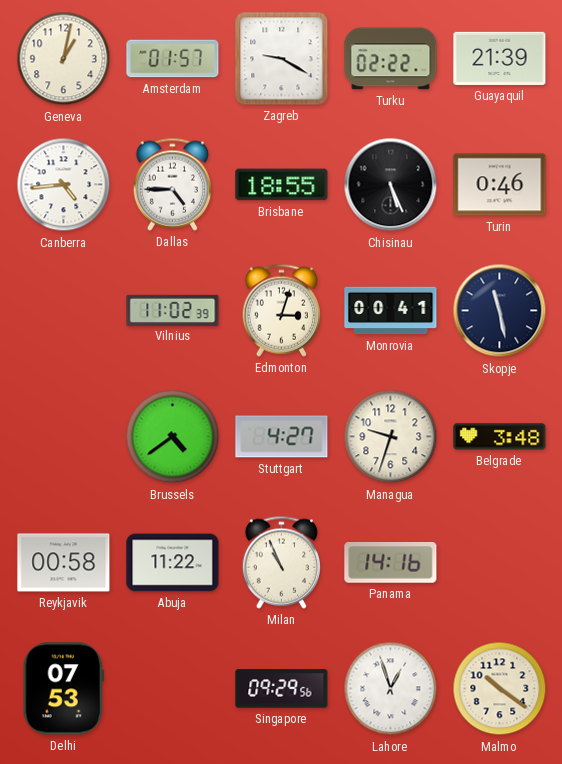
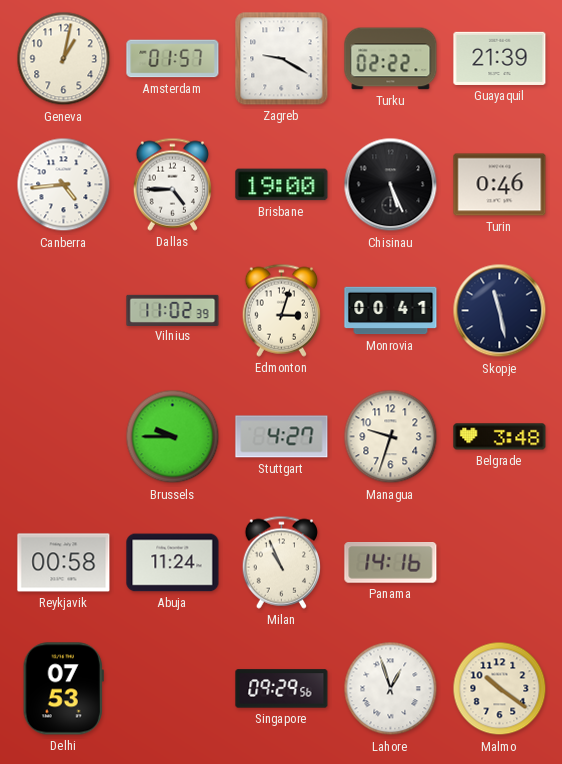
Brisbane: 18:55 -> 19:00 (282, 185)
Brussels: 4:39 -> 9:45 (173, 437)
Abuja: 11:22 -> 11:24 (173, 563)
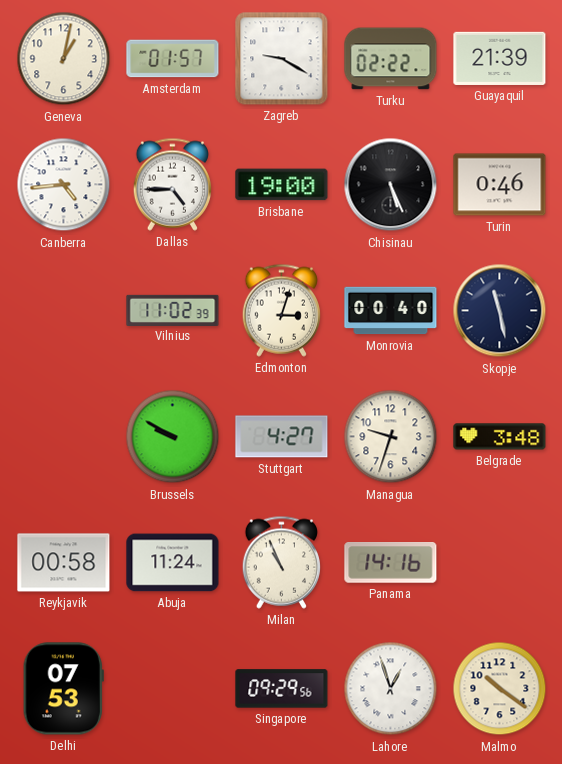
Monrovia: 00:41 -> 00:40 (391, 311)
Brussels: 9:45 -> 9:50 (173, 437)
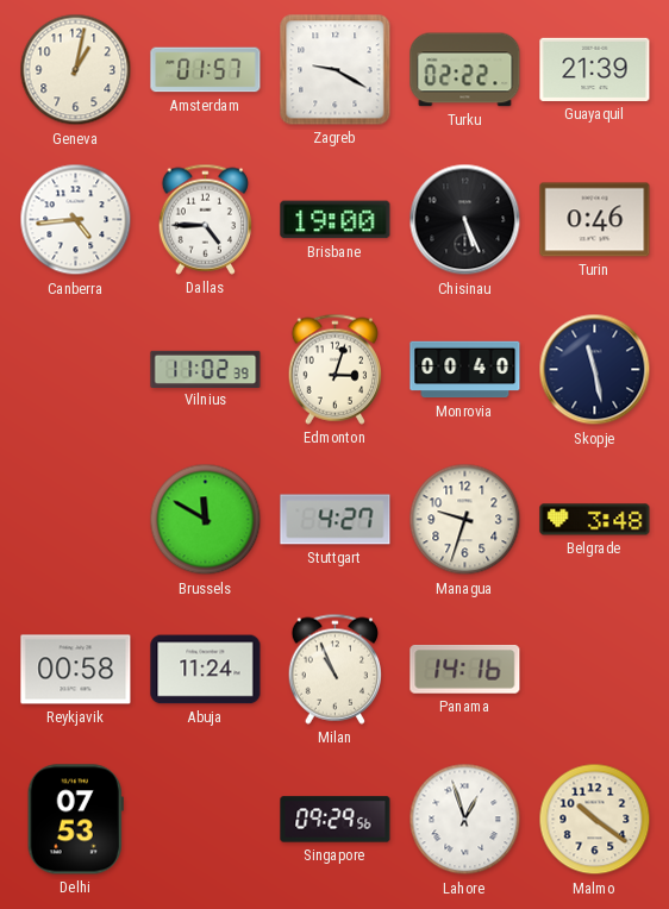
Brussels: 9:50 -> 11:50 (206, 520)
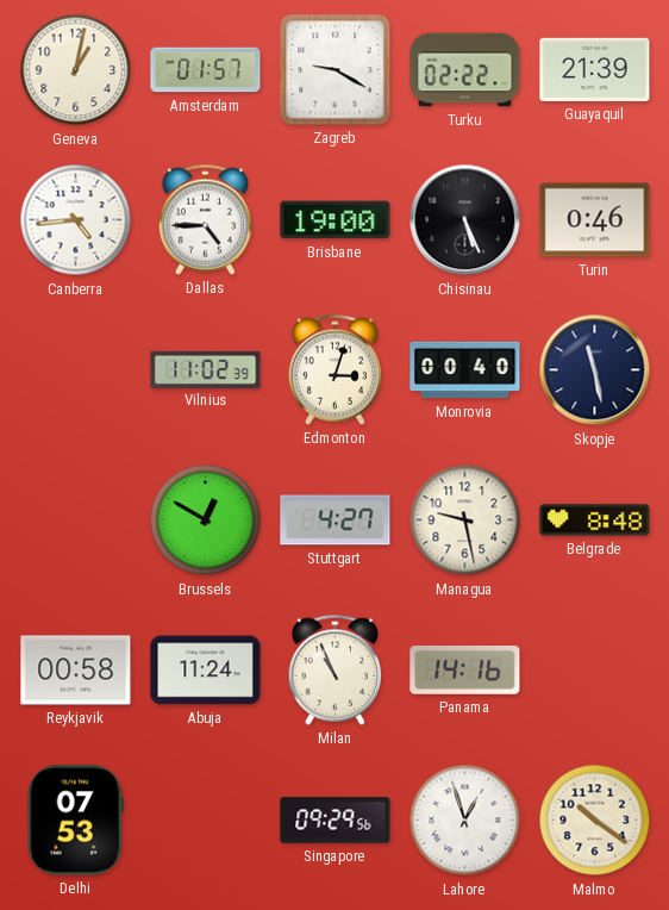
Brussels: 11:50 -> 12:50 (206, 521)
Managua: 9:33 -> 9:28 (465, 521)
Belgrade: 3:48 -> 8:48 (595, 521)
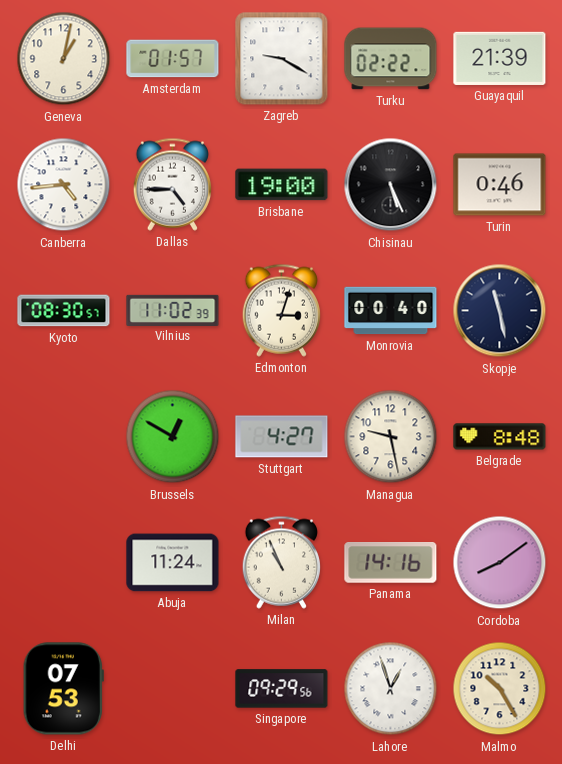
Kyoto: none -> 08:30 (64, 311)
Reykjavik: 00:58 -> none (76, 671)
Cordoba: none -> 8:09 (500, 563)
Malmo: 10:21 -> 10:25 (500, 689)
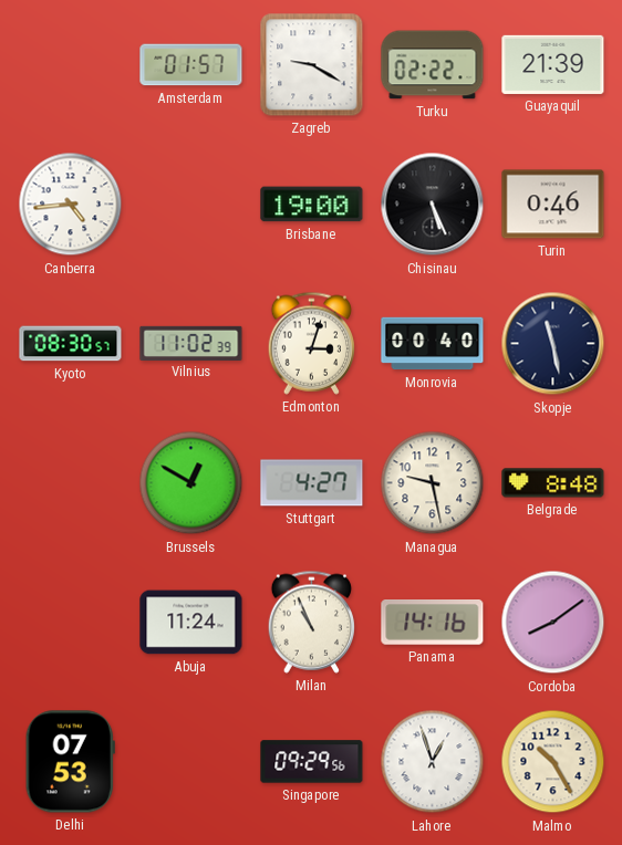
Geneva: 1:02 -> none (64, 59)
Dallas: 4:45 -> none (172, 184)
